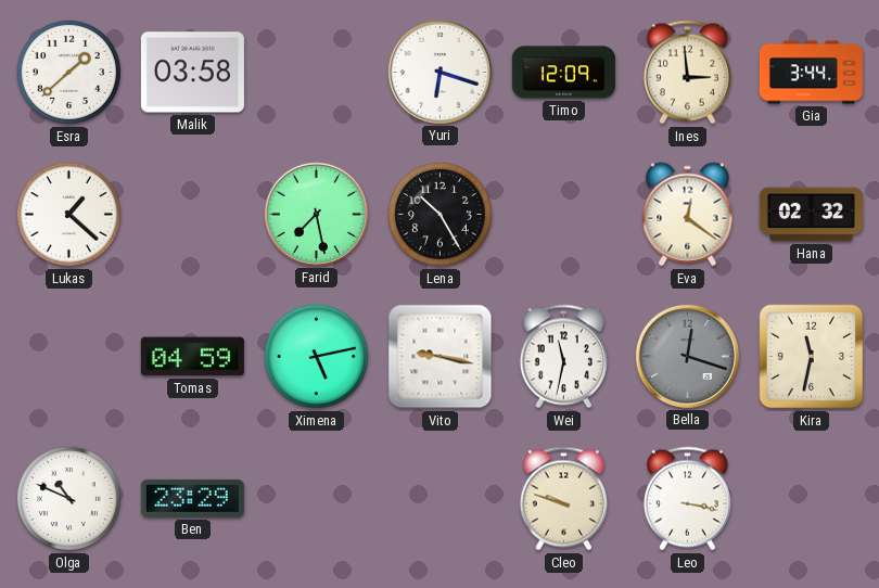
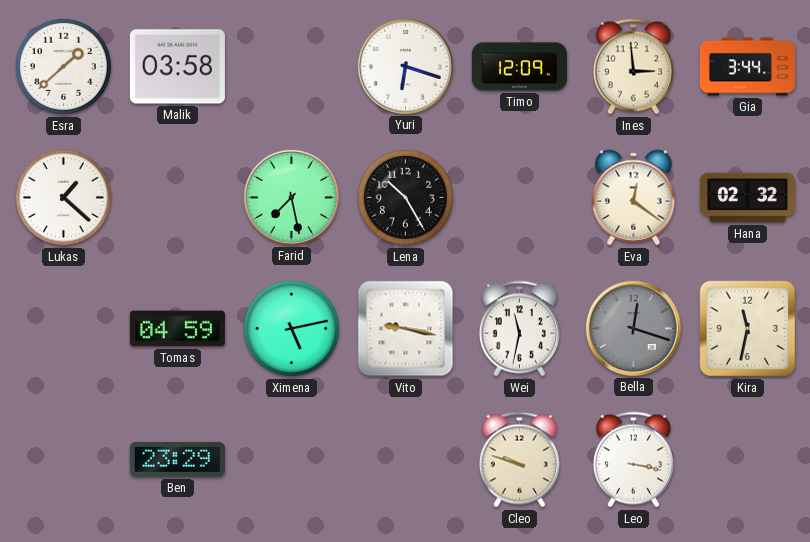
Olga: 10:49 -> none (68, 498)
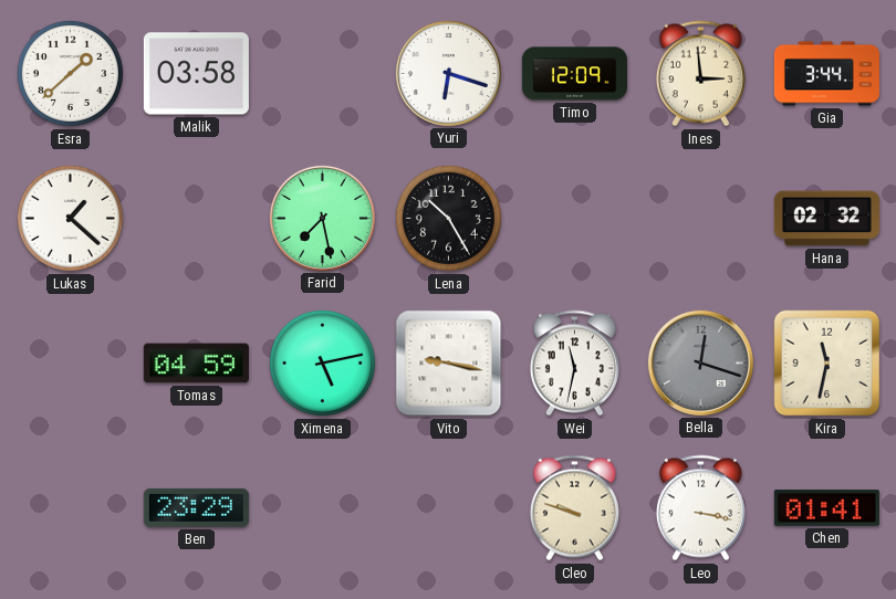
Eva: 12:21 -> none (634, 198)
Chen: none -> 01:41 (826, 508)
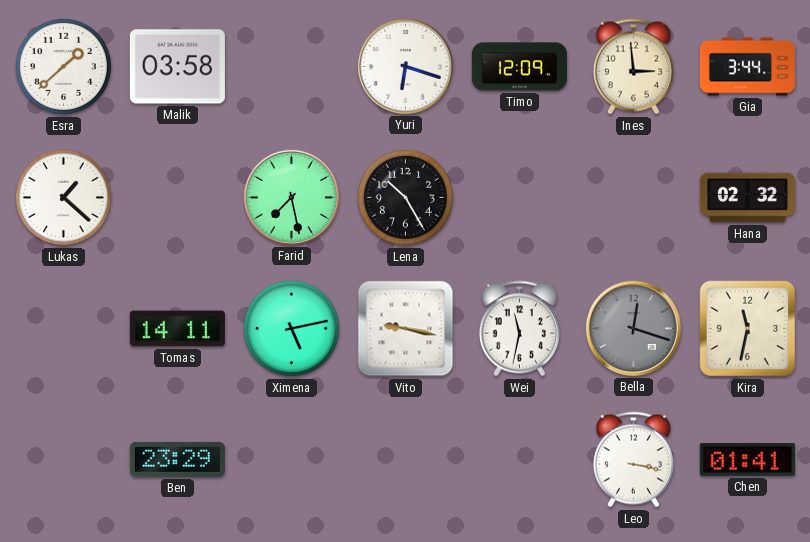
Tomas: 04:59 -> 14:11 (177, 329)
Cleo: 9:48 -> none (574, 508)
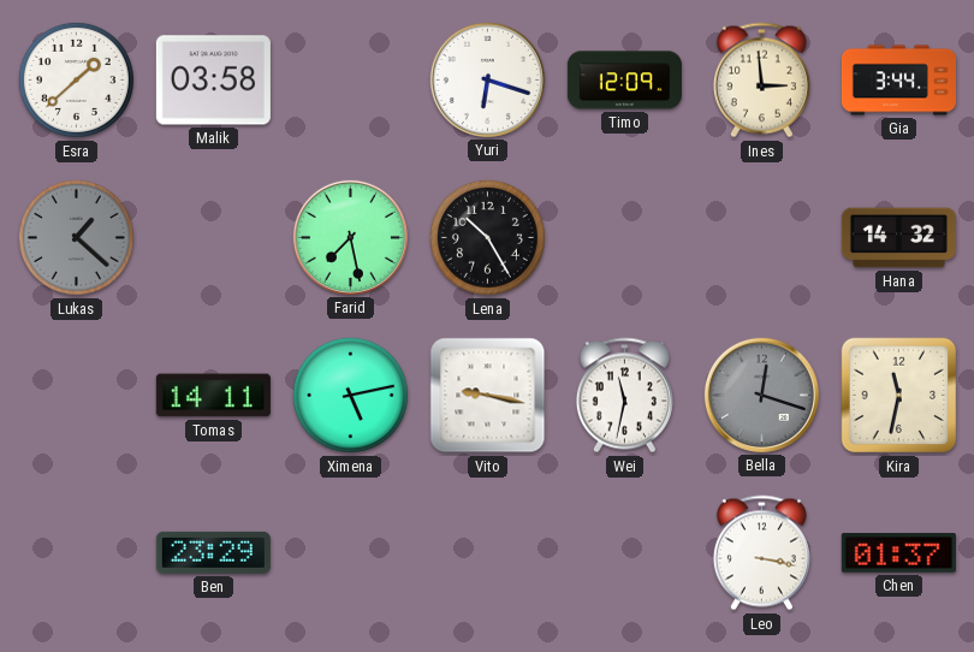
Lukas dial: white -> grey (76, 237)
Hana: 02:32 -> 14:32 (898, 238)
Chen: 01:41 -> 01:37 (898, 553)
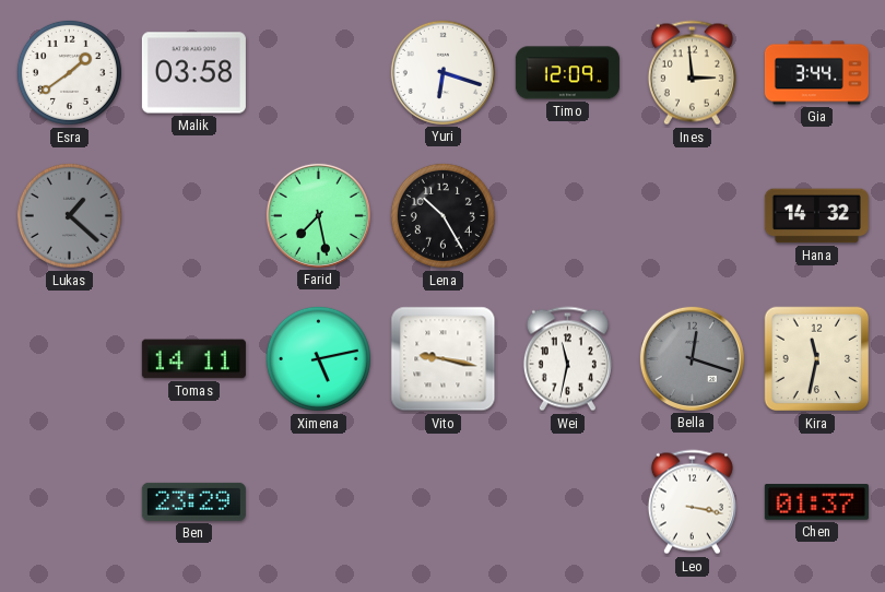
Esra: 1:38 -> 1:39 (69, 72)
